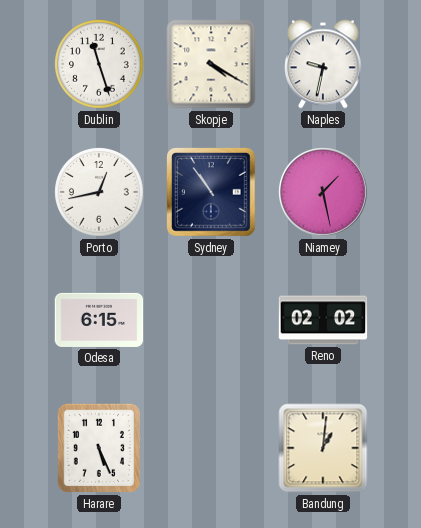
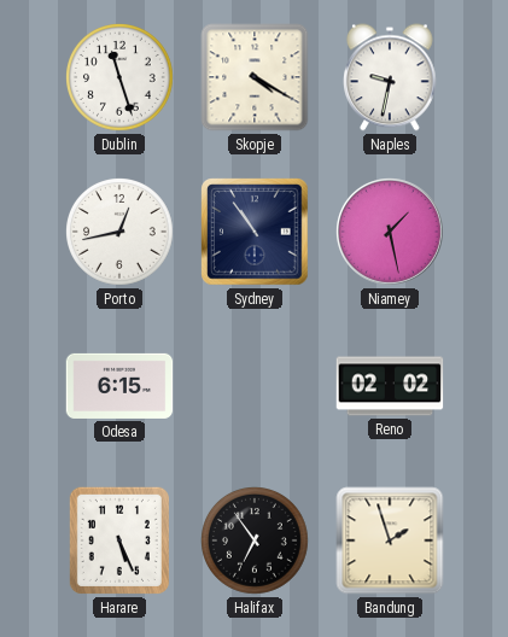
Halifax: none -> 6:54 (256, 542)
Bandung: 1:01 -> 1:57 (390, 540)
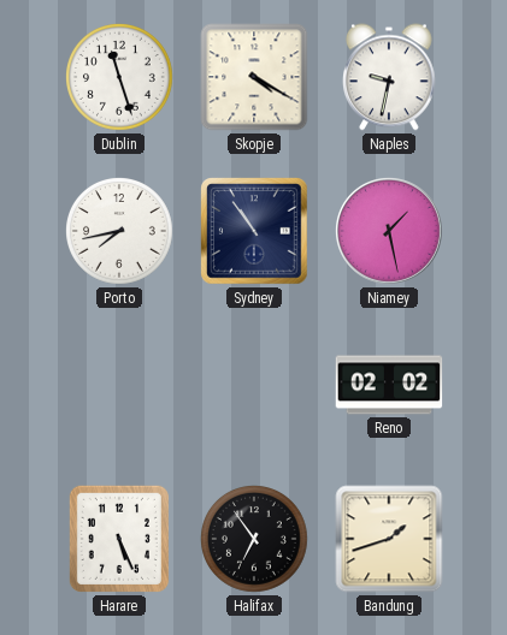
Porto: 12:43 -> 7:43 (120, 232)
Odesa: 6:15 -> none (119, 386)
Bandung: 1:57 -> 1:42 (389, 539)
